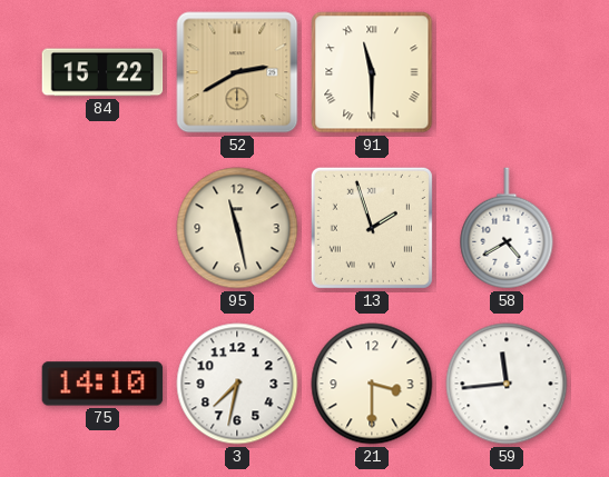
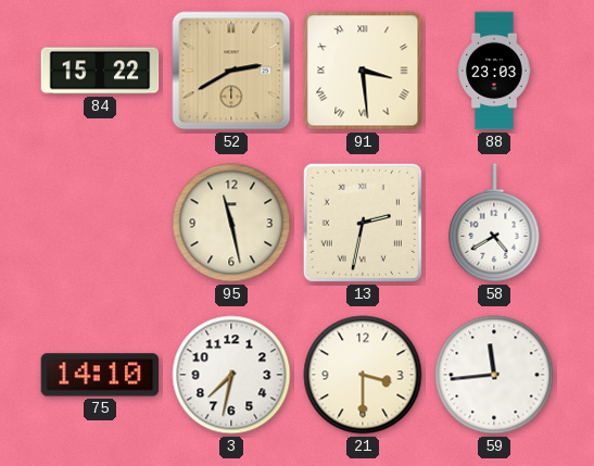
91: 11:30 -> 3:29 (363, 71)
88: none -> 23:03 (494, 71)
13: 1:57 -> 2:32 (363, 223)
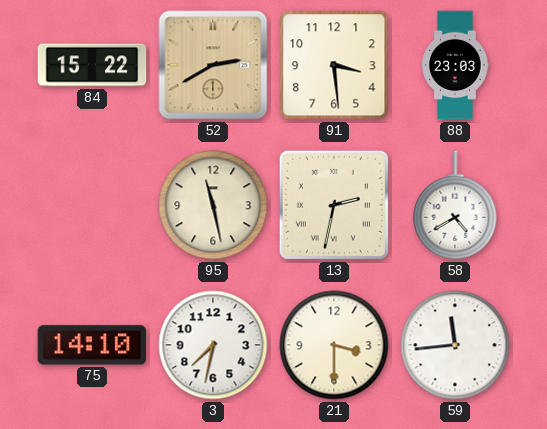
91 numerals: Roman -> Arabic (334, 65)
